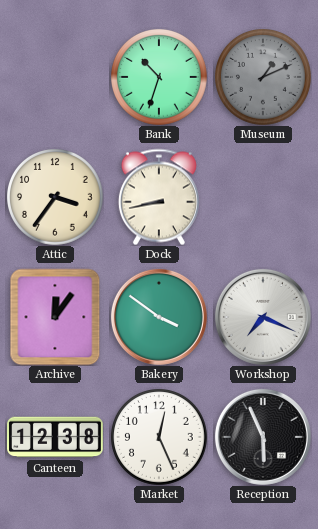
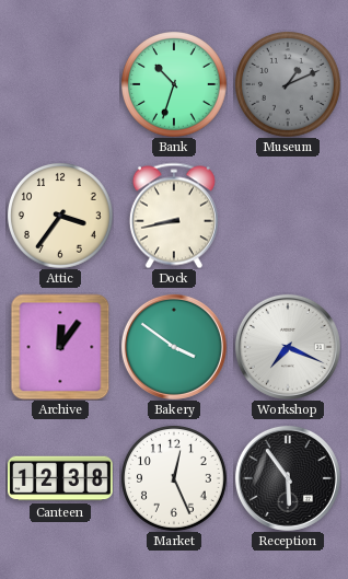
Reception: 5:56 -> 5:54 (288, 478)
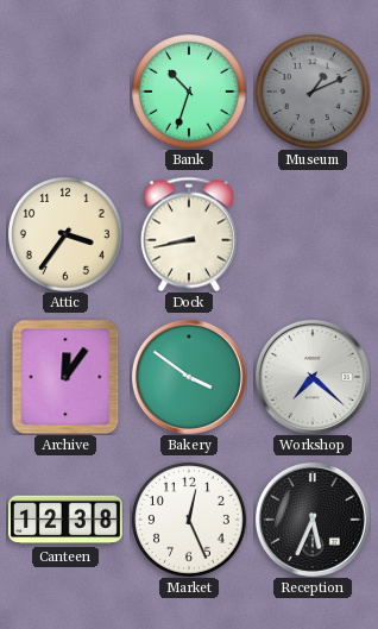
Workshop: 7:19 -> 7:22 (313, 377)
Reception: 5:54 -> 5:34 (313, 520)
